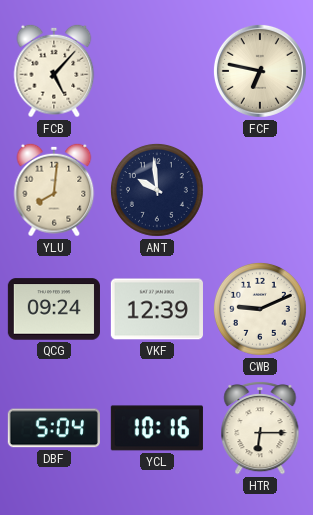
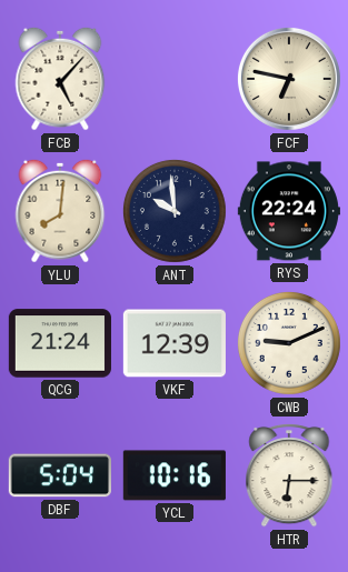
RYS: none -> 22:24 (289, 211)
QCG: 09:24 -> 21:24 (60, 343)
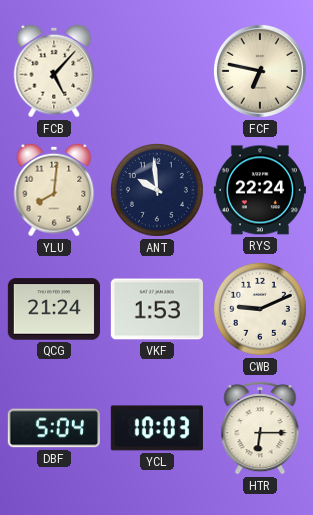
VKF: 12:39 -> 1:53 (157, 309)
YCL: 10:16 -> 10:03 (157, 428)
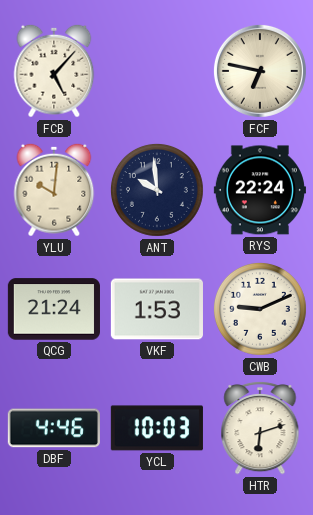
YLU: 8:01 -> 10:01 (54, 190)
DBF: 5:04 -> 4:46 (54, 428)
HTR: 6:15 -> 6:12 (260, 428)
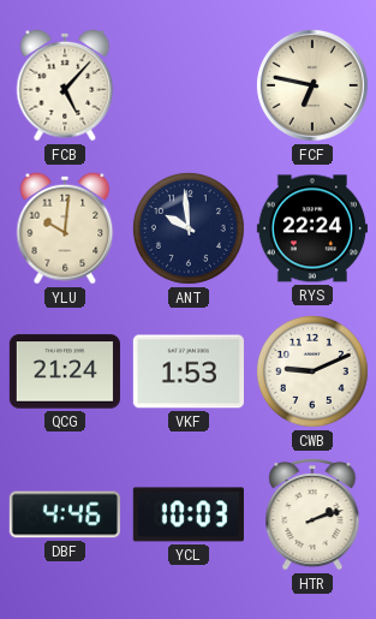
HTR: 6:12 -> 2:12 (312, 514)
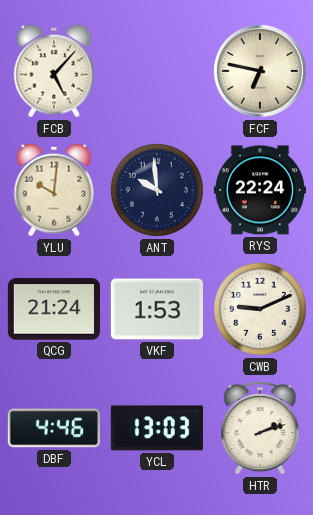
YCL: 10:03 -> 13:03 (157, 428)
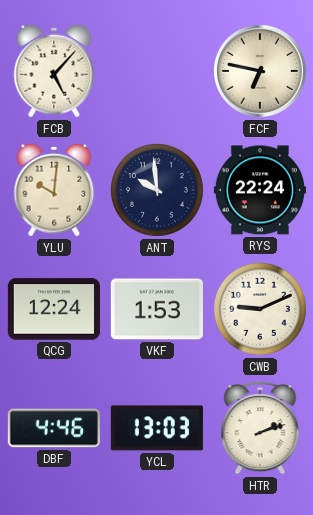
QCG: 21:24 -> 12:24 (54, 309)
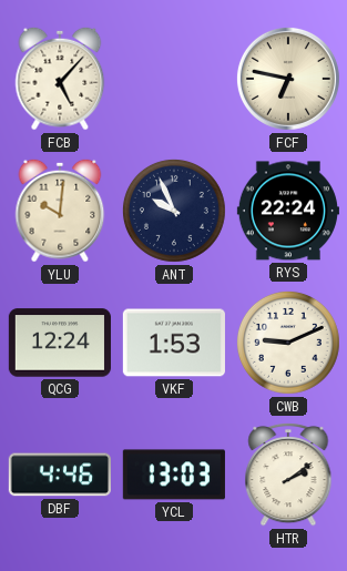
ANT: 9:59 -> 9:56 (174, 211)
HTR: 2:12 -> 2:09 (288, 475)
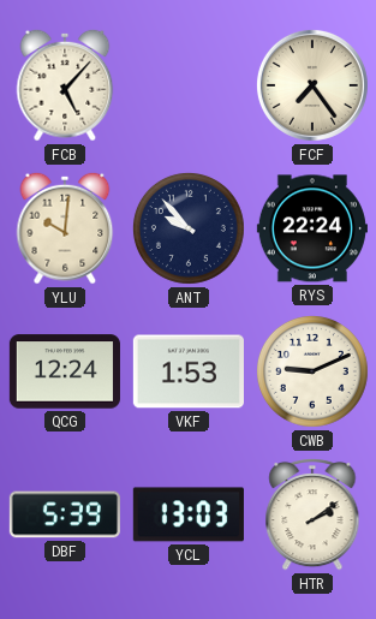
FCF: 6:47 -> 7:24 (312, 85)
ANT: 9:56 -> 9:53 (189, 228)
DBF: 4:46 -> 5:39 (65, 514)
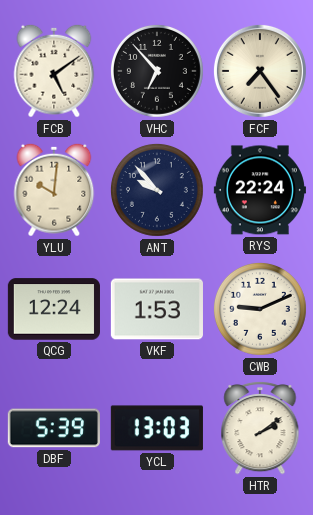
FCB: 5:07 -> 5:09 (54, 71)
VHC: none -> 6:53 (157, 71)
